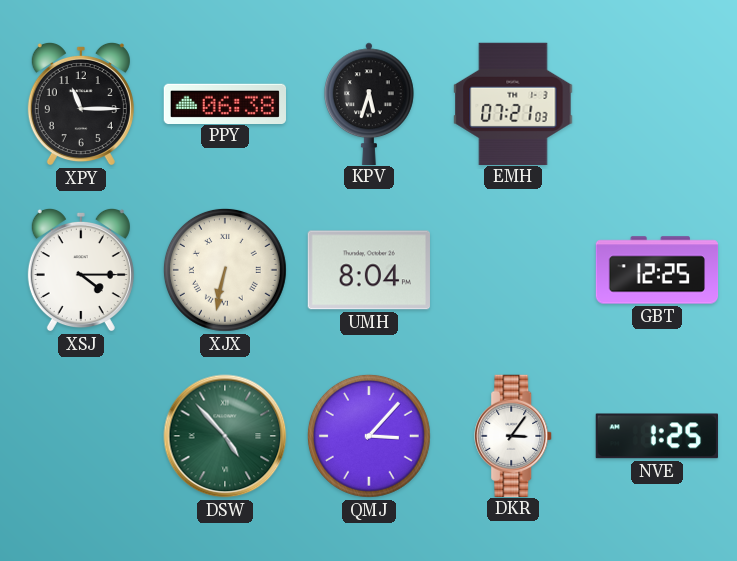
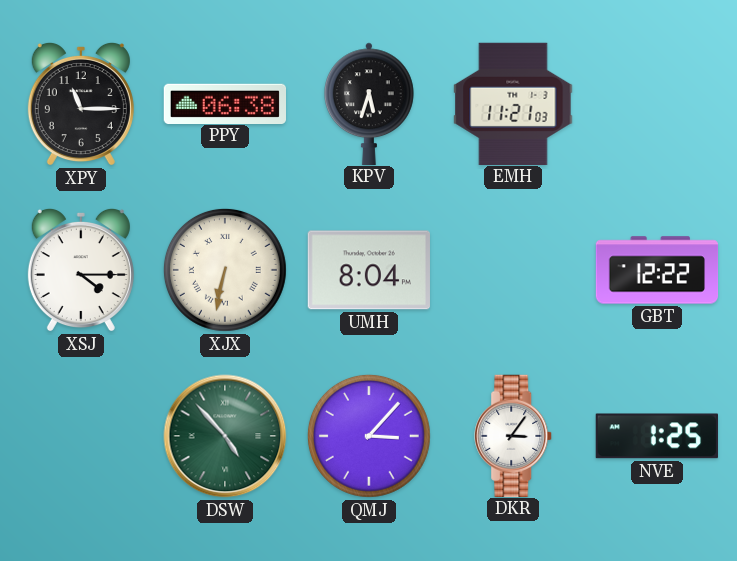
EMH: 07:21 -> 11:21 (513, 103)
GBT: 12:25 -> 12:22 (657, 270)
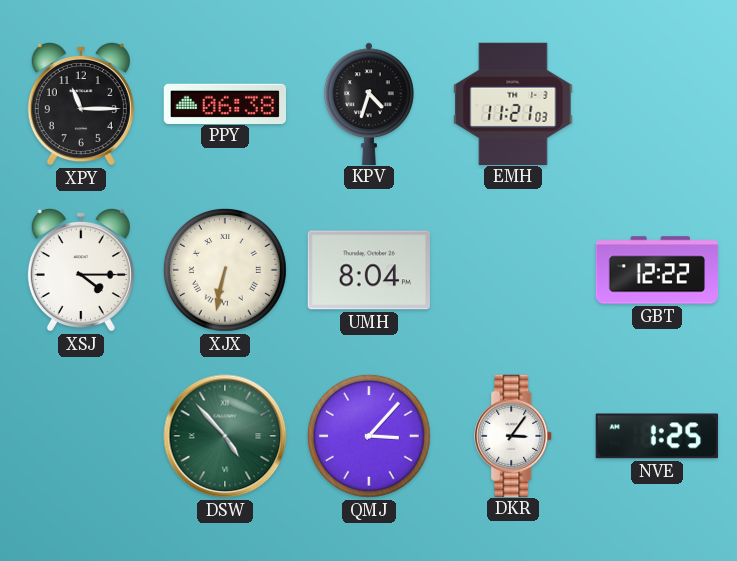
KPV: 5:33 -> 4:33 (370, 103)
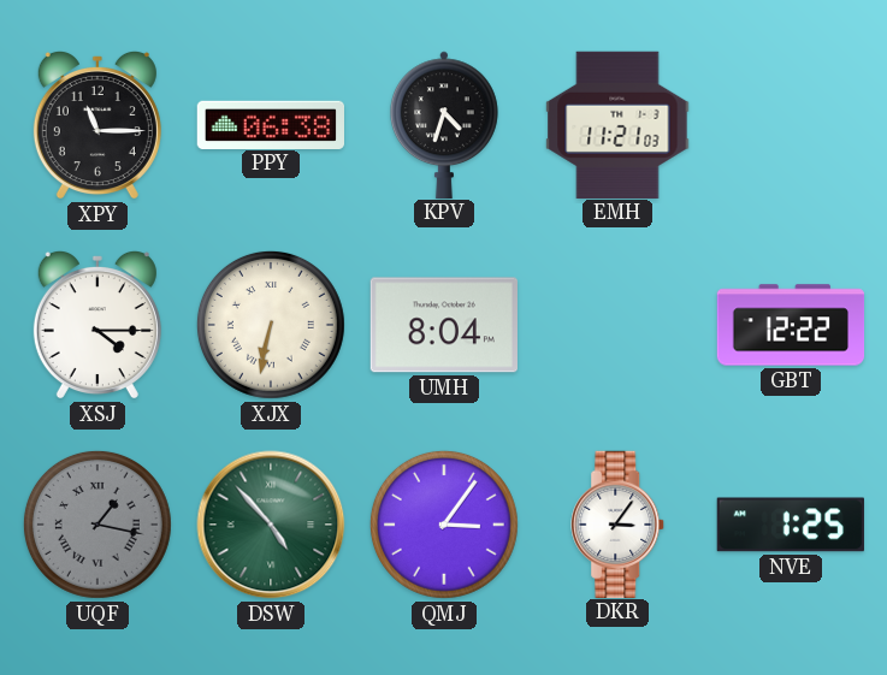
UQF: none -> 1:17 (97, 525)
QMJ: 3:07 -> 3:06 (444, 525)
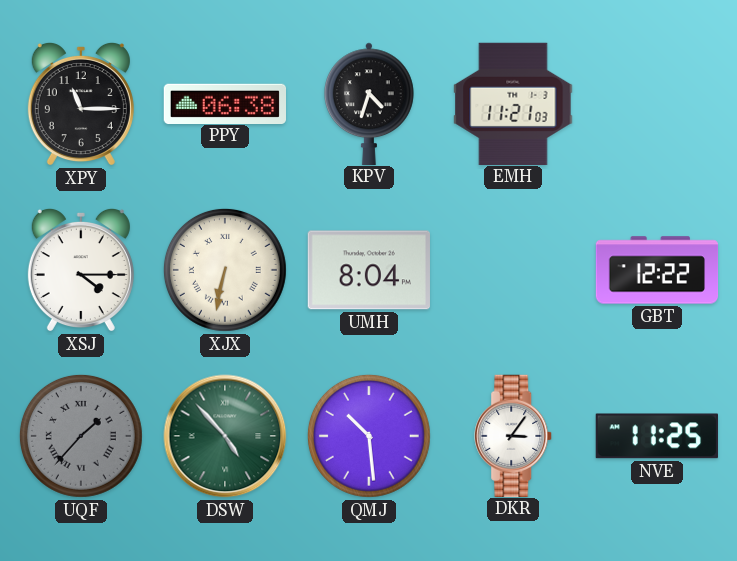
UQF: 1:17 -> 1:37 (81, 436)
QMJ: 3:06 -> 10:29 (369, 436)
NVE: 1:25 -> 11:25 (657, 436)
